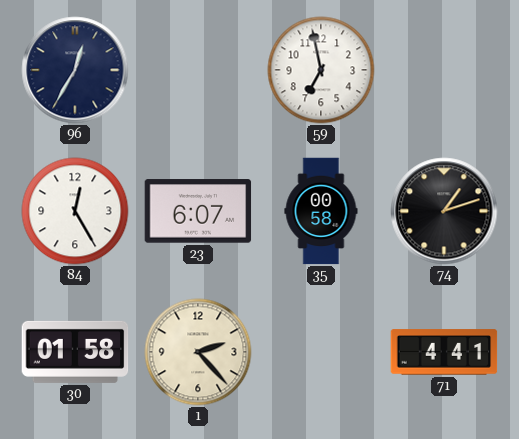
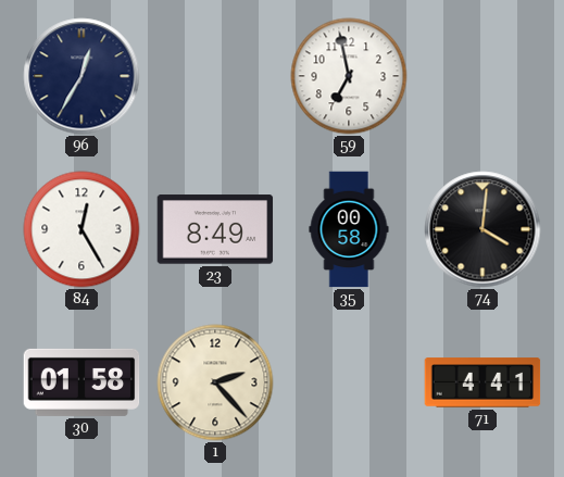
23: 6:07 -> 8:49 (215, 229)
74: 1:12 -> 4:01 (482, 229)
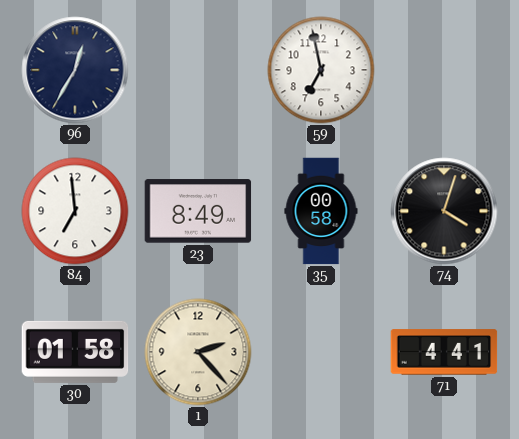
84: 12:25 -> 6:59 (75, 211)
74: 4:01 -> 4:03 (444, 211)
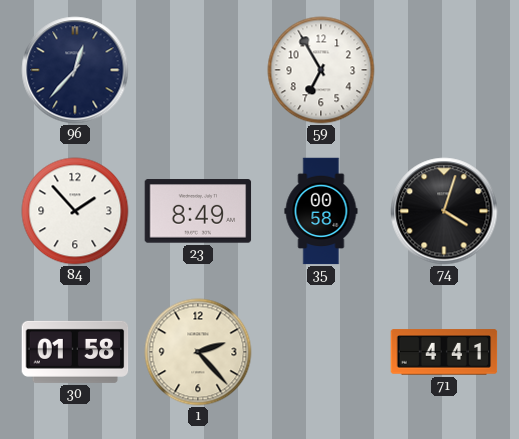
96: 12:35 -> 12:37 (75, 70)
59: 6:58 -> 6:55 (321, 70)
84: 6:59 -> 1:53 (75, 211)
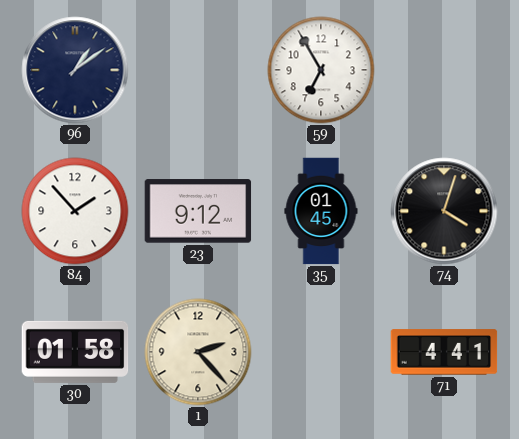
96: 12:37 -> 1:09 (75, 70)
23: 8:49 -> 9:12 (198, 211)
35: 00:58 -> 01:45 (321, 211)
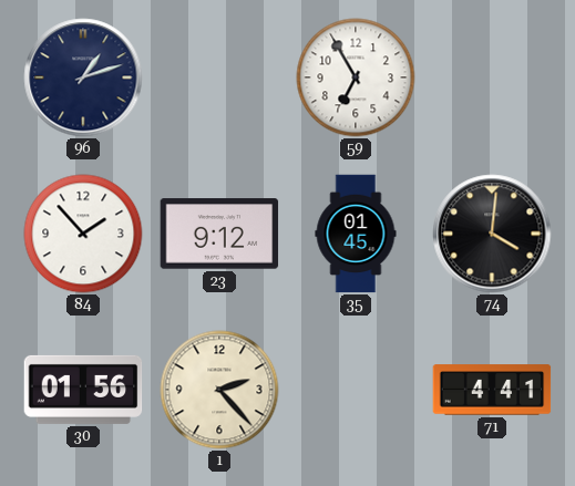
96: 1:09 -> 1:12 (83, 77)
74: 4:03 -> 4:01 (492, 234)
30: 01:58 -> 01:56 (83, 390)
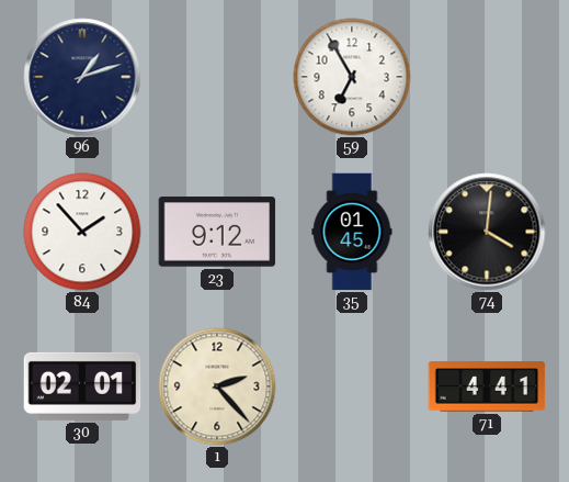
30: 01:56 -> 02:01 (82, 386)
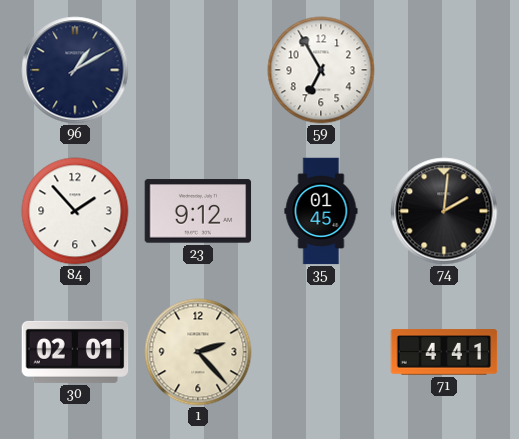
96: 1:12 -> 1:10 (75, 70)
74: 4:01 -> 2:01 (444, 211)
